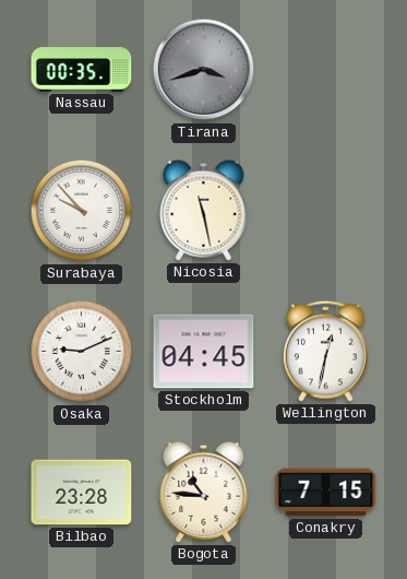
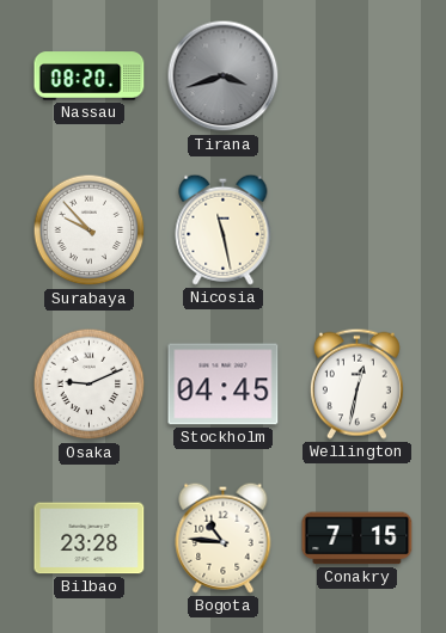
Nassau: 00:35 -> 08:20 (90, 76)
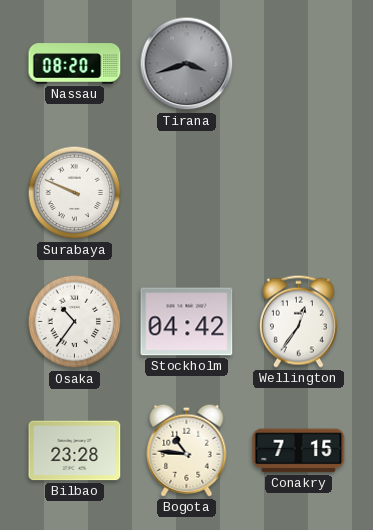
Surabaya: 9:53 -> 9:49 (75, 193)
Nicosia: 11:28 -> none (224, 229)
Osaka: 9:11 -> 10:36 (75, 322)
Stockholm: 04:45 -> 04:42 (187, 322)
Wellington: 12:32 -> 12:36 (298, 321)
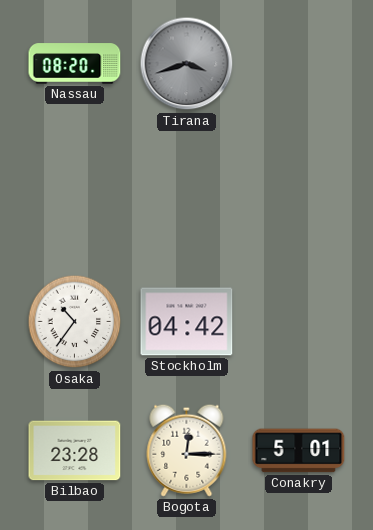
Surabaya: 9:49 -> none (75, 193)
Wellington: 12:36 -> none (298, 321)
Bogota: 10:46 -> 12:15 (187, 450)
Conakry: 7:15 -> 5:01 (299, 451)
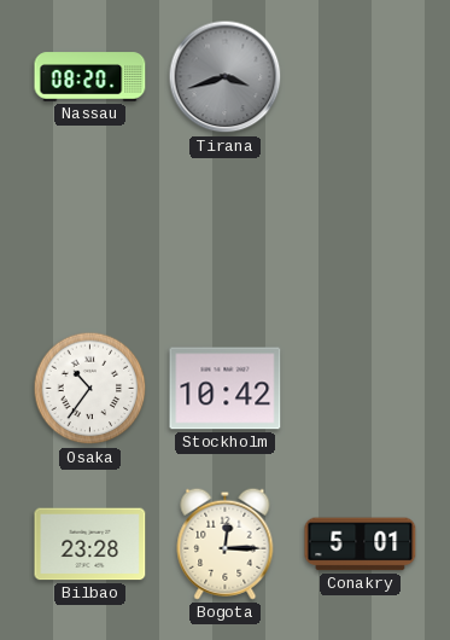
Stockholm: 04:42 -> 10:42 (226, 389)
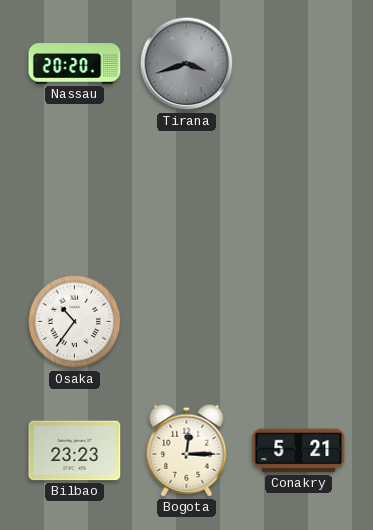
Nassau: 08:20 -> 20:20 (75, 64)
Stockholm: 10:42 -> none (226, 389)
Bilbao: 23:28 -> 23:23 (75, 451)
Conakry: 5:01 -> 5:21 (299, 451)
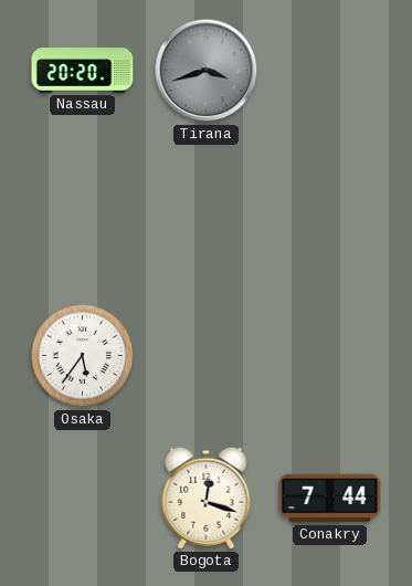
Osaka: 10:36 -> 5:36 (83, 356)
Bilbao: 23:23 -> none (75, 451)
Bogota: 12:15 -> 12:18 (207, 498)
Conakry: 5:21 -> 7:44 (330, 499)
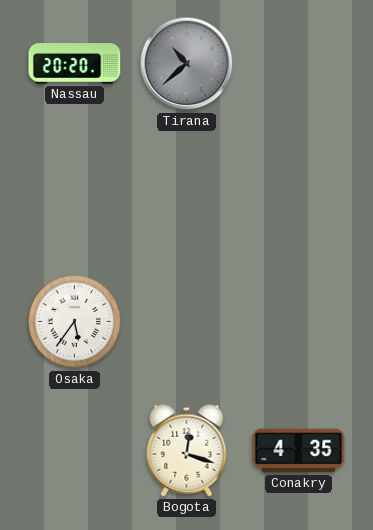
Tirana: 3:42 -> 10:38 (187, 64)
Conakry: 7:44 -> 4:35 (299, 451)
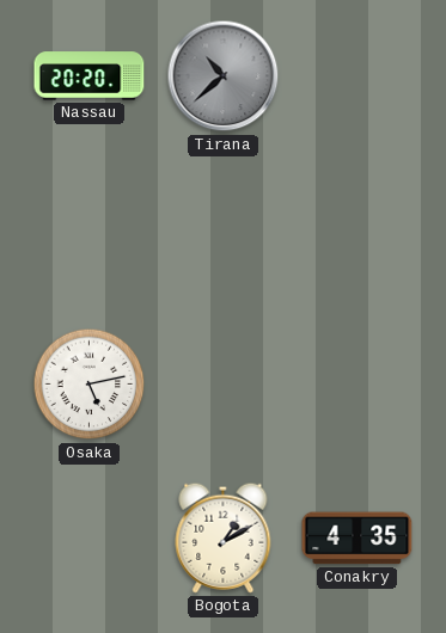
Osaka: 5:36 -> 5:13 (90, 385)
Bogota: 12:18 -> 1:10 (224, 537)
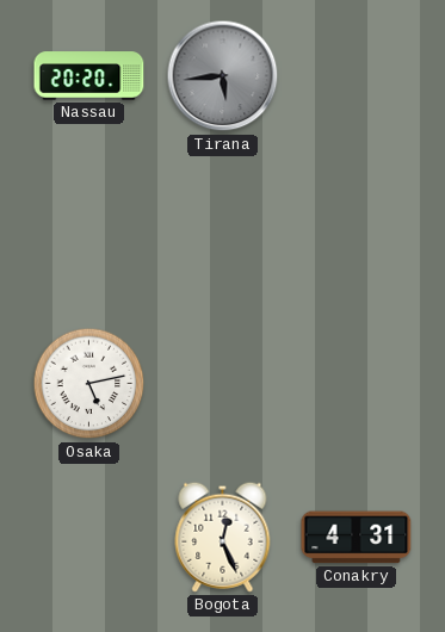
Tirana: 10:38 -> 5:44 (223, 76)
Bogota: 1:10 -> 12:26 (223, 537)
Conakry: 4:35 -> 4:31 (357, 538)
